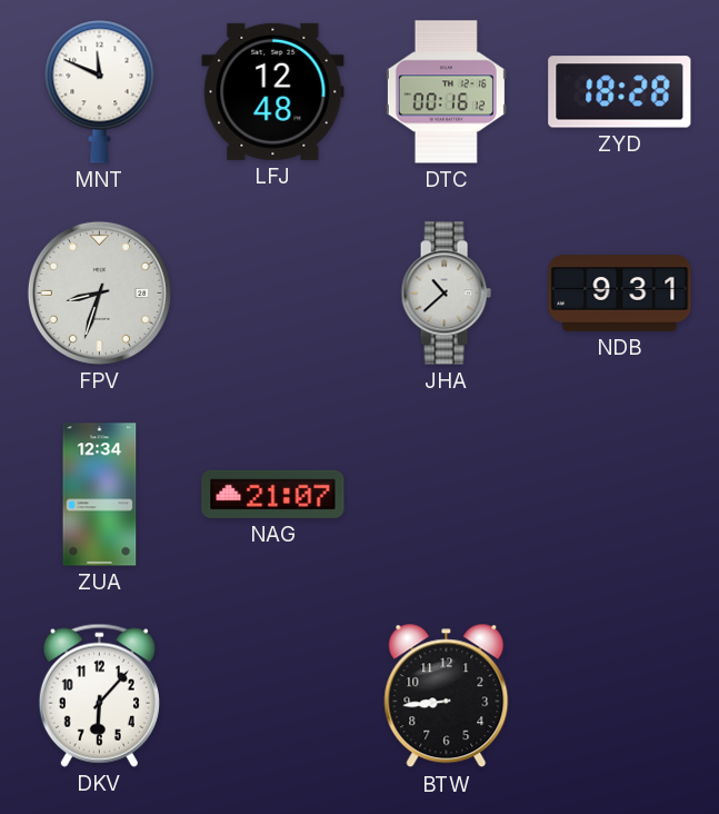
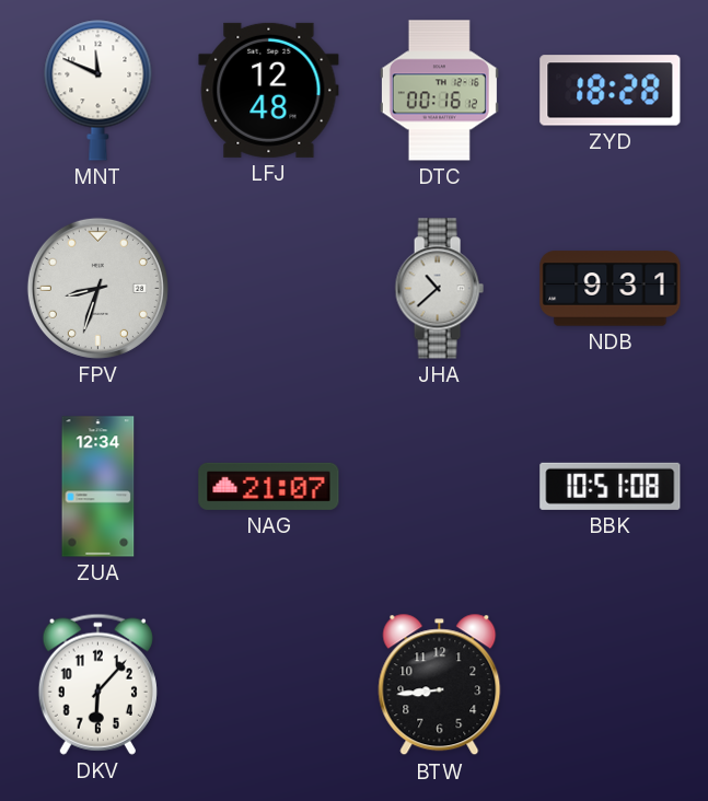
BBK: none -> 10:51 (611, 486)
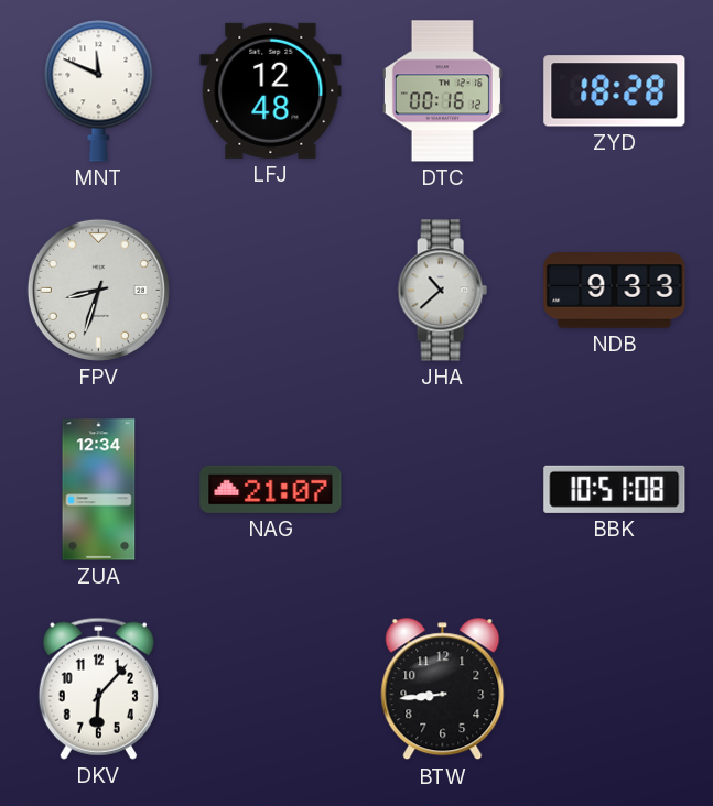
NDB: 9:31 -> 9:33 (615, 291)
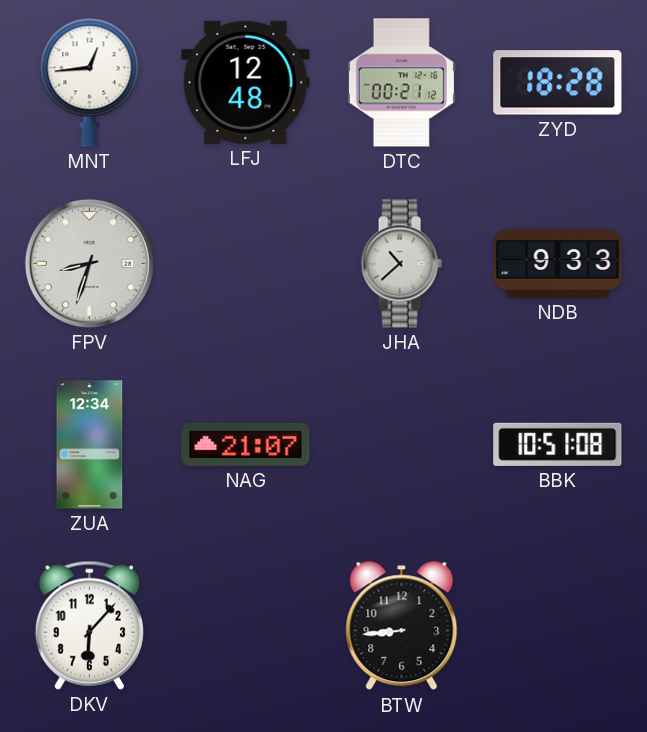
MNT: 11:49 -> 12:44 (90, 82)
DTC: 00:16 -> 00:21 (401, 83)
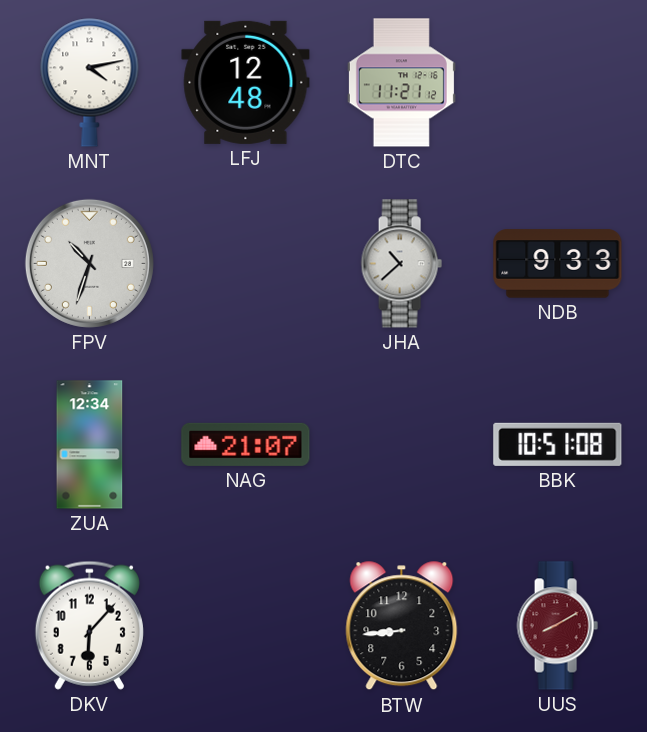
MNT: 12:44 -> 4:13 (90, 82)
DTC: 00:21 -> 11:21 (401, 83)
ZYD: 18:28 -> none (558, 83)
FPV: 8:33 -> 10:33 (89, 263)
UUS: none -> 8:10 (557, 626)
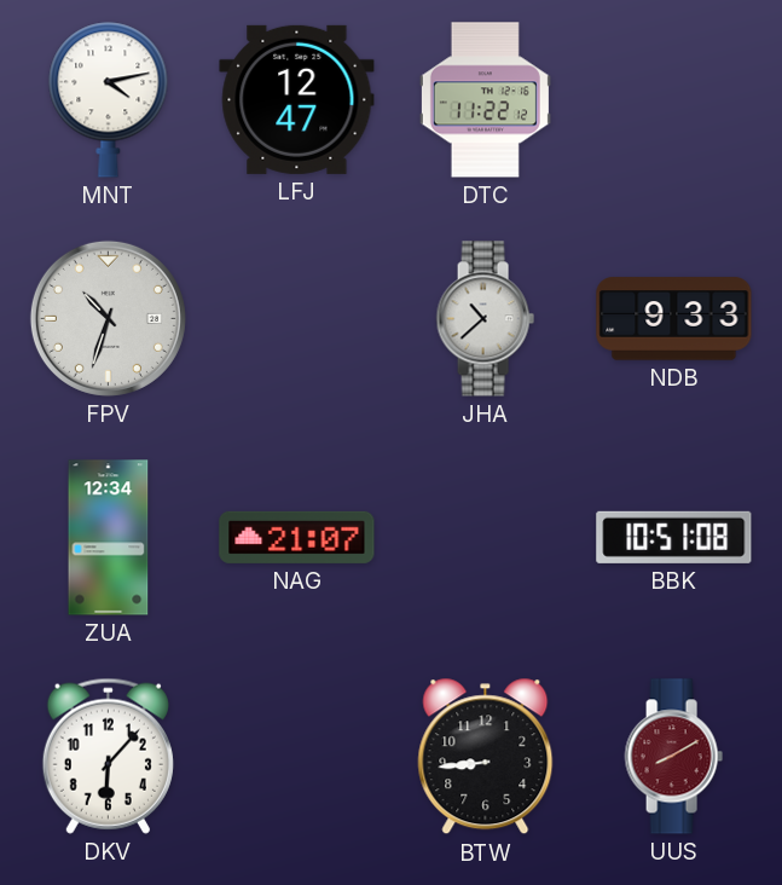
LFJ: 12:48 -> 12:47 (297, 99)
DTC: 11:21 -> 11:22 (485, 100)
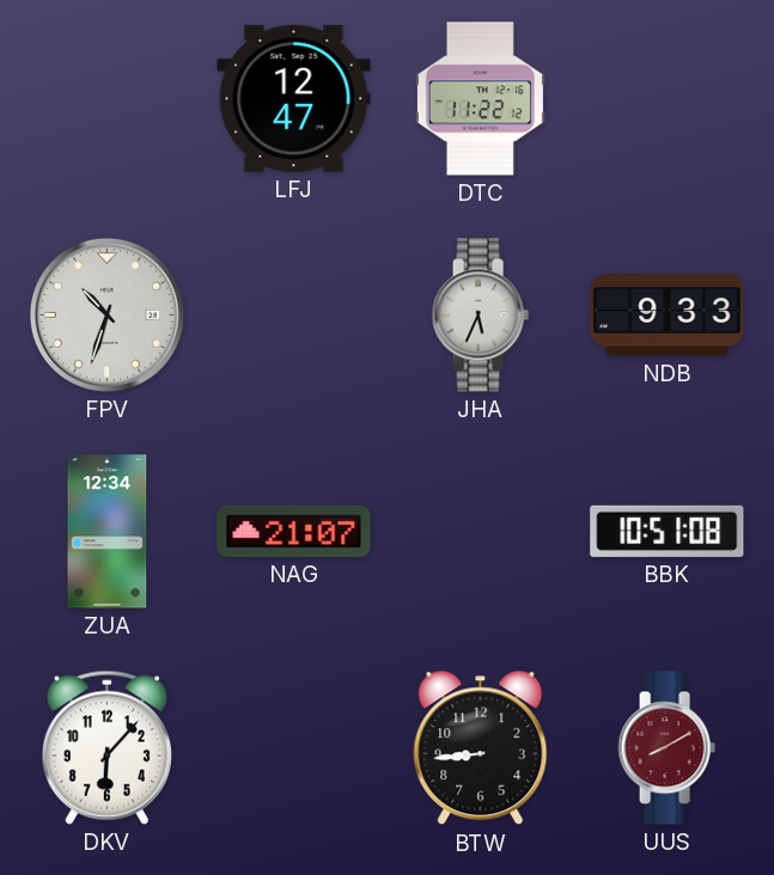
MNT: 4:13 -> none (109, 99)
JHA: 10:38 -> 5:34 (480, 316)
